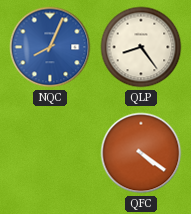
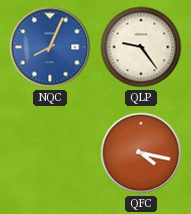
QLP: 8:24 -> 9:24 (141, 47)
QFC: 4:21 -> 4:17 (141, 153)
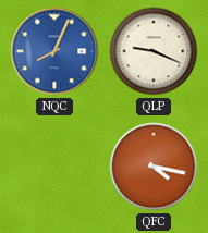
QLP: 9:24 -> 9:19 (154, 51)
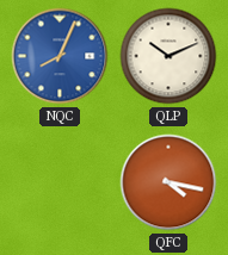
QLP: 9:19 -> 10:11 (168, 56)
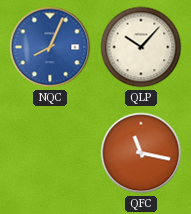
QLP: 10:11 -> 10:07 (141, 47)
QFC: 4:17 -> 11:17 (141, 153)
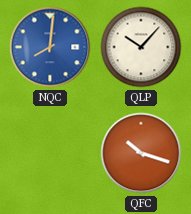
NQC: 8:04 -> 8:01 (50, 47)
QFC: 11:17 -> 10:18 (141, 153)
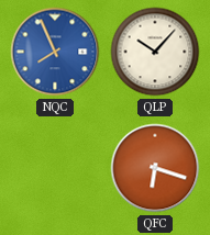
NQC: 8:01 -> 7:56 (55, 52)
QFC: 10:18 -> 6:18 (155, 168)
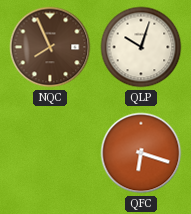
NQC dial: blue -> brown (50, 47)
QLP: 10:07 -> 10:03 (141, 47)
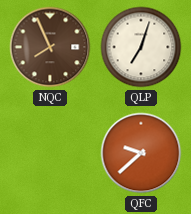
QLP: 10:03 -> 7:03 (141, 47)
QFC: 6:18 -> 9:38 (141, 153)
